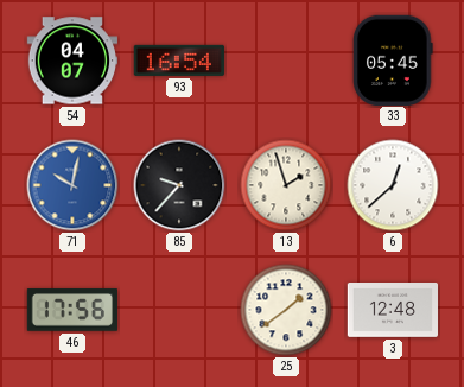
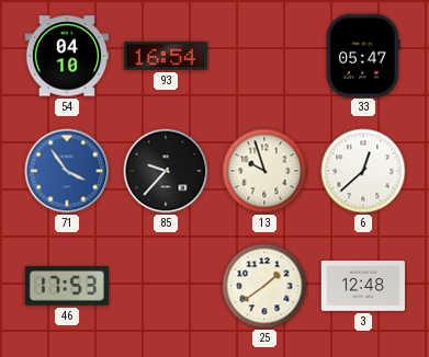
54: 04:07 -> 04:10 (67, 56)
33: 05:45 -> 05:47 (363, 55)
71: 10:02 -> 3:54 (67, 171)
13: 1:57 -> 9:57 (264, 171)
46: 17:56 -> 17:53 (66, 286)
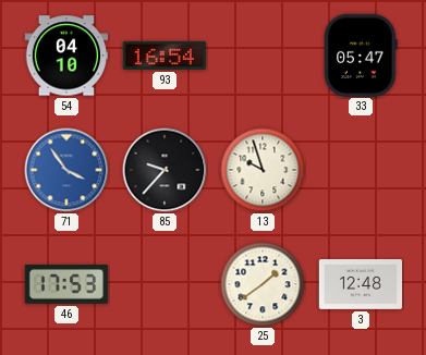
6: 12:38 -> none (363, 171)
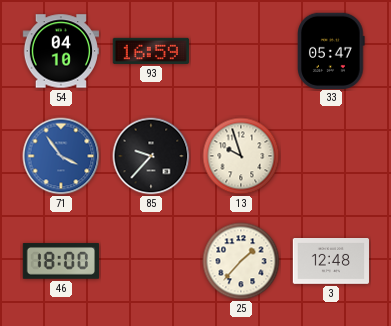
93: 16:54 -> 16:59 (150, 51)
46: 17:53 -> 18:00 (60, 261)
25: 1:39 -> 1:37 (241, 261)
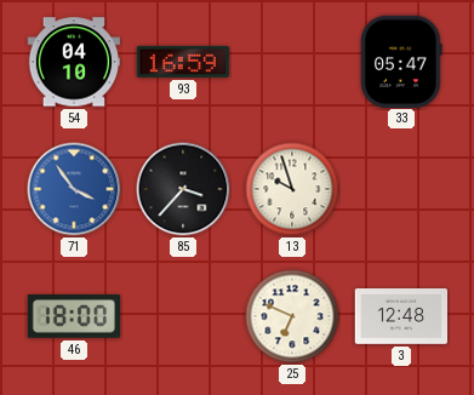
85: 9:37 -> 3:37 (183, 189)
25: 1:37 -> 6:49 (292, 316)
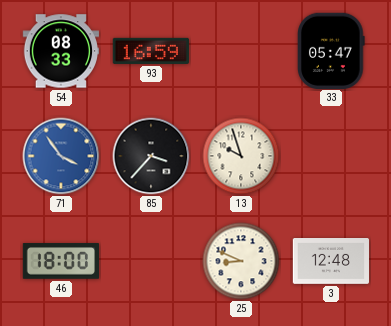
54: 04:10 -> 08:33 (61, 51)
25: 6:49 -> 8:49 (241, 261)
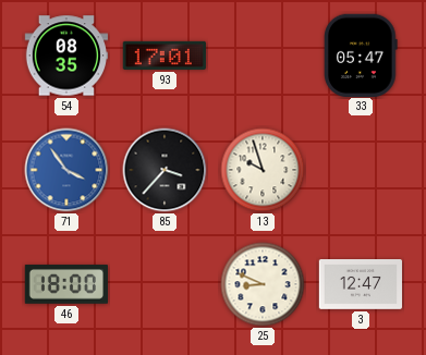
54: 08:33 -> 08:35 (66, 56)
93: 16:59 -> 17:01 (163, 56)
3: 12:48 -> 12:47 (361, 285)
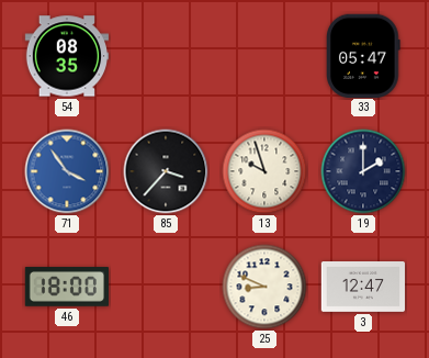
93: 17:01 -> none (163, 56)
19: none -> 2:00 (363, 171)
